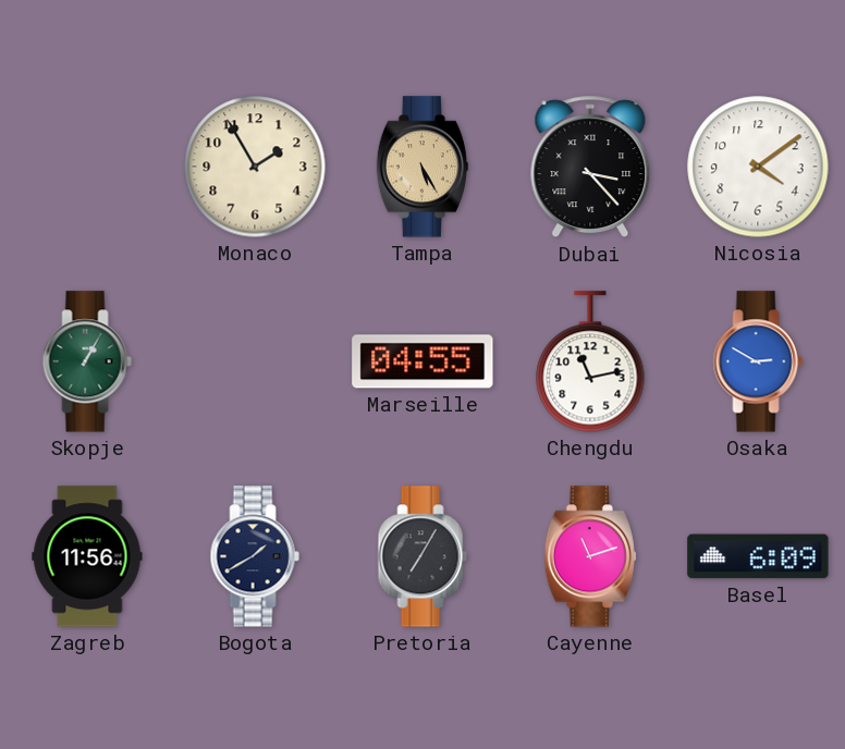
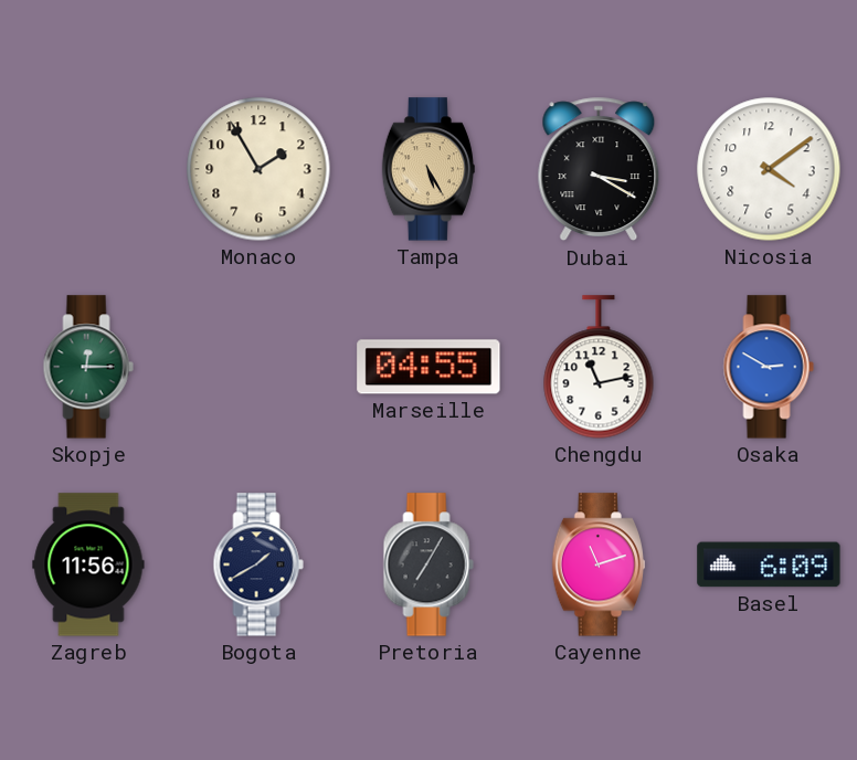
Dubai: 3:23 -> 3:20 (599, 169)
Skopje: 1:05 -> 12:15 (88, 367)
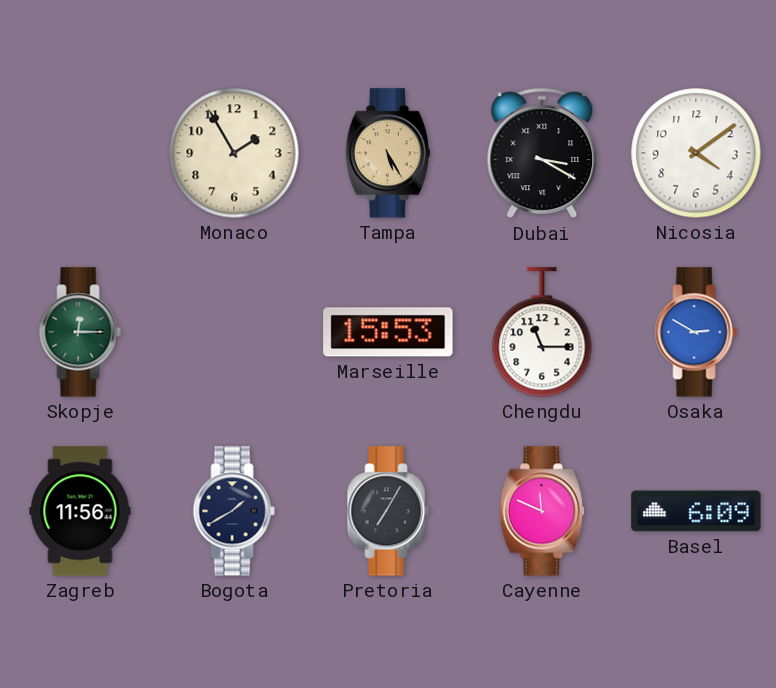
Marseille: 04:55 -> 15:53 (388, 332)
Chengdu: 11:13 -> 11:15 (542, 332)
Cayenne: 11:12 -> 11:49 (541, 511)
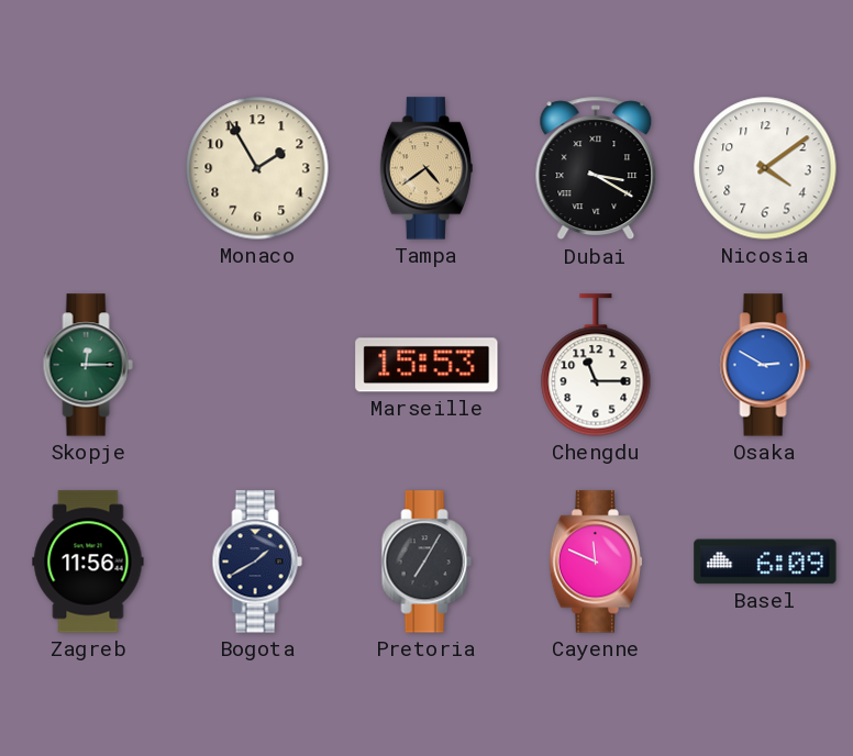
Tampa: 5:25 -> 4:39 (425, 168)
